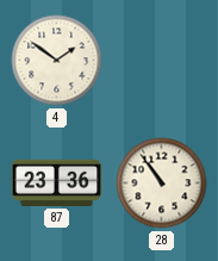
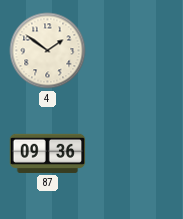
87: 23:36 -> 09:36 (48, 153)
28: 10:54 -> none (162, 184)
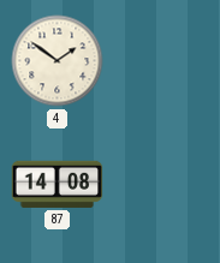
87: 09:36 -> 14:08 (58, 184)
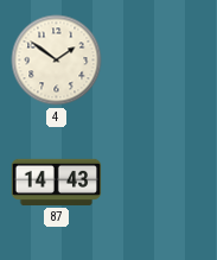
87: 14:08 -> 14:43 (57, 182)
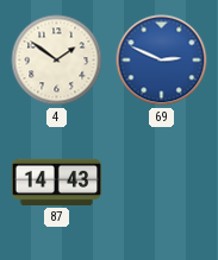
69: none -> 2:49 (162, 61)
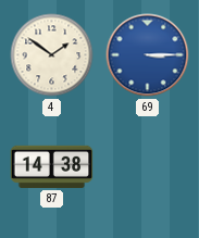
69: 2:49 -> 3:15 (148, 55)
87: 14:43 -> 14:38 (52, 166)
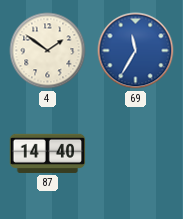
69: 3:15 -> 11:35 (136, 51)
87: 14:38 -> 14:40 (48, 153)
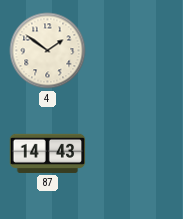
69: 11:35 -> none (136, 51)
87: 14:40 -> 14:43 (48, 153)
